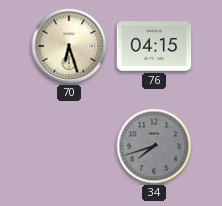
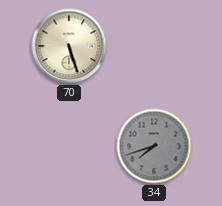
70: 6:27 -> 5:27 (69, 46)
76: 04:15 -> none (154, 47)
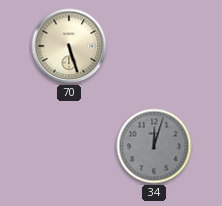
34: 7:42 -> 12:03 (154, 146)
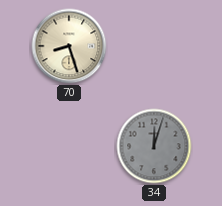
70: 5:27 -> 8:27 (69, 46)
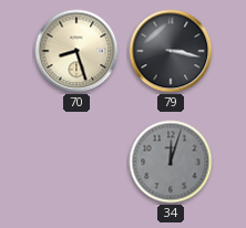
79: none -> 3:17 (171, 51)
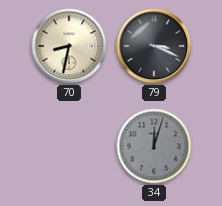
70: 8:27 -> 8:32 (69, 46)
79: 3:17 -> 3:19 (154, 46)
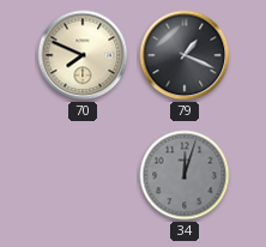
70: 8:32 -> 7:49 (83, 55)
79: 3:19 -> 1:19 (185, 55)
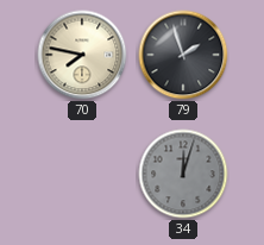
70: 7:49 -> 7:47 (82, 55)
79: 1:19 -> 1:57 (183, 55)
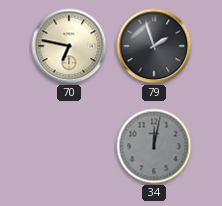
70: 7:47 -> 6:47 (69, 46)
34: 12:03 -> 12:02 (154, 146)
